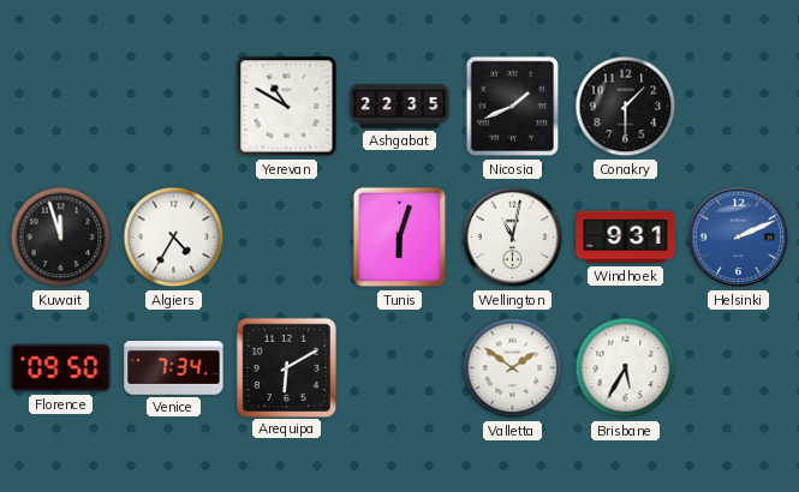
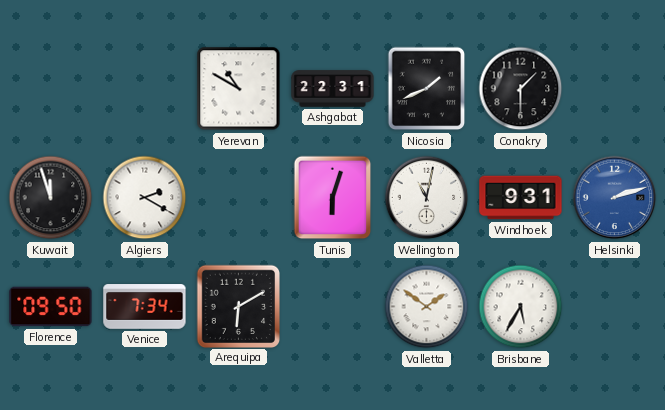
Ashgabat: 22:35 -> 22:31 (333, 89)
Algiers: 4:35 -> 2:20 (145, 198)
Helsinki: 2:11 -> 2:12 (615, 198)
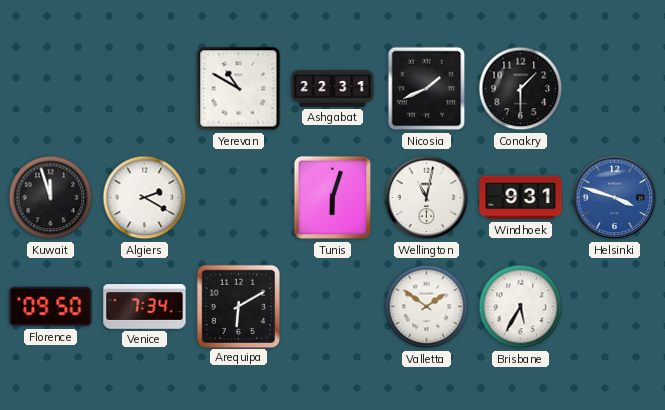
Helsinki: 2:12 -> 3:48 (615, 198)
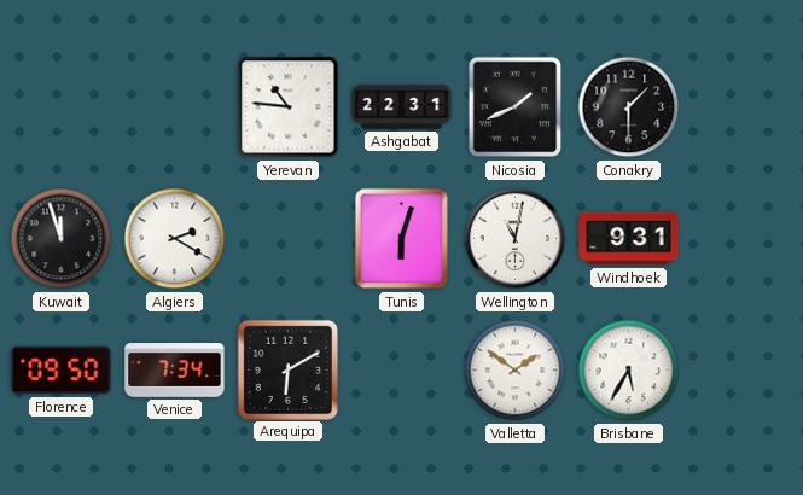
Yerevan: 10:50 -> 10:46 (289, 107)
Helsinki: 3:48 -> none (615, 198)
